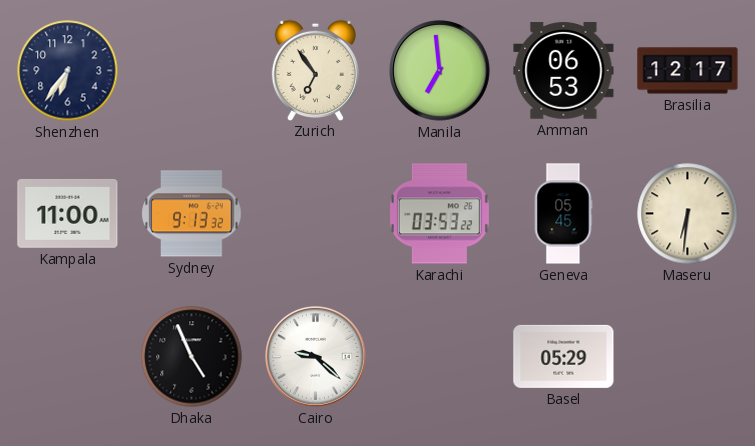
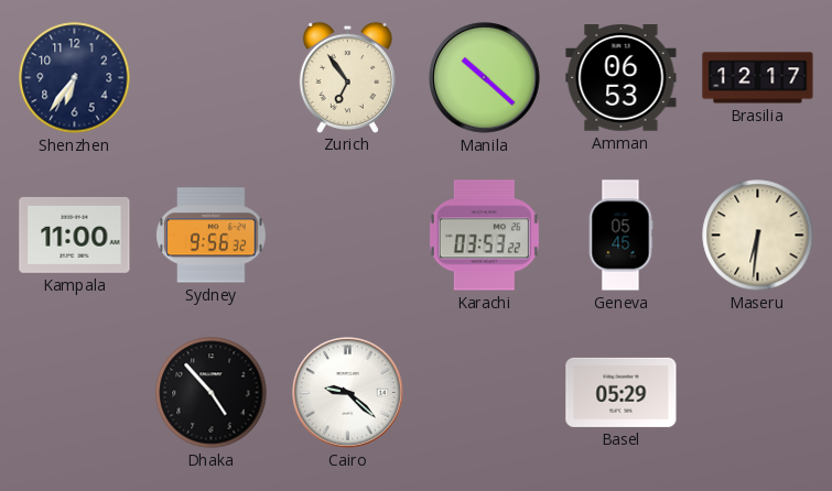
Manila: 6:59 -> 10:22 (485, 78)
Sydney: 9:13 -> 9:56 (212, 236)
Dhaka: 4:56 -> 4:53 (212, 393)
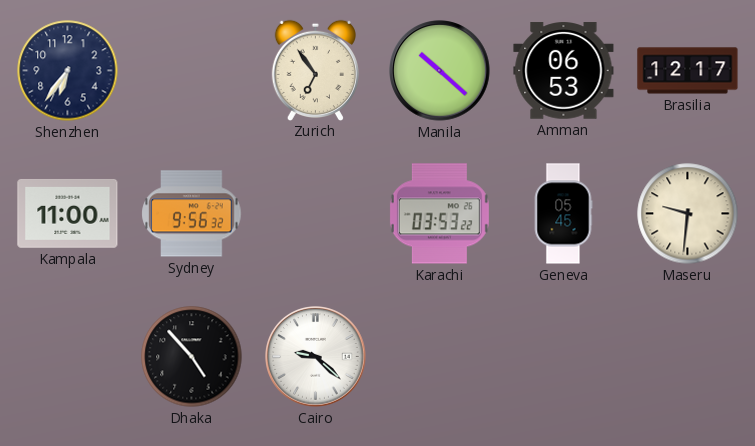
Maseru: 6:31 -> 9:31 (688, 214)
Basel: 05:29 -> none (622, 392)
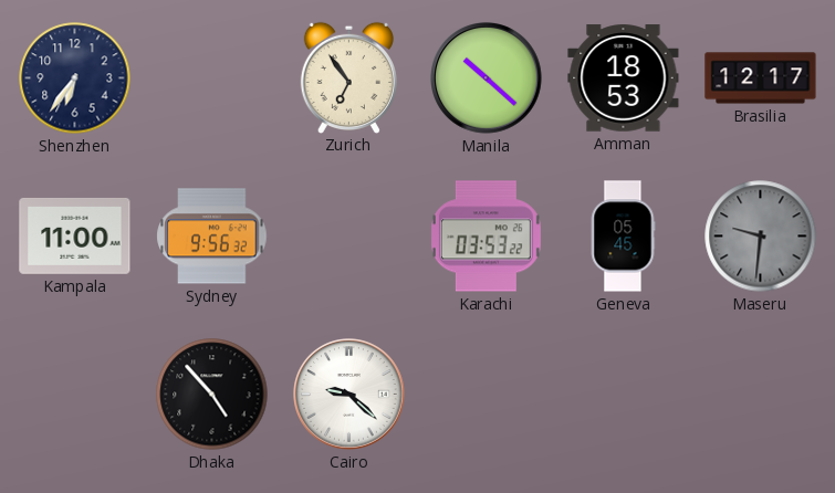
Amman: 06:53 -> 18:53 (624, 78)
Maseru dial: cream -> grey (761, 237)
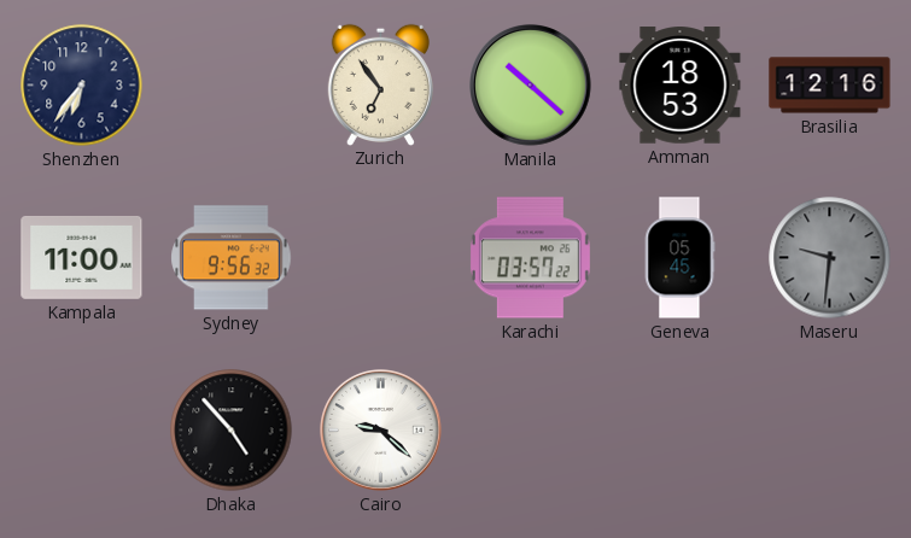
Brasilia: 12:17 -> 12:16 (830, 86)
Karachi: 03:53 -> 03:57 (530, 258)
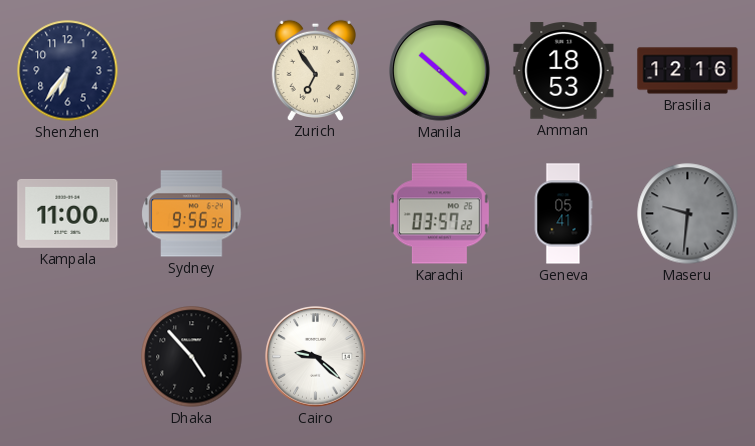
Geneva: 05:45 -> 05:41 (563, 214)
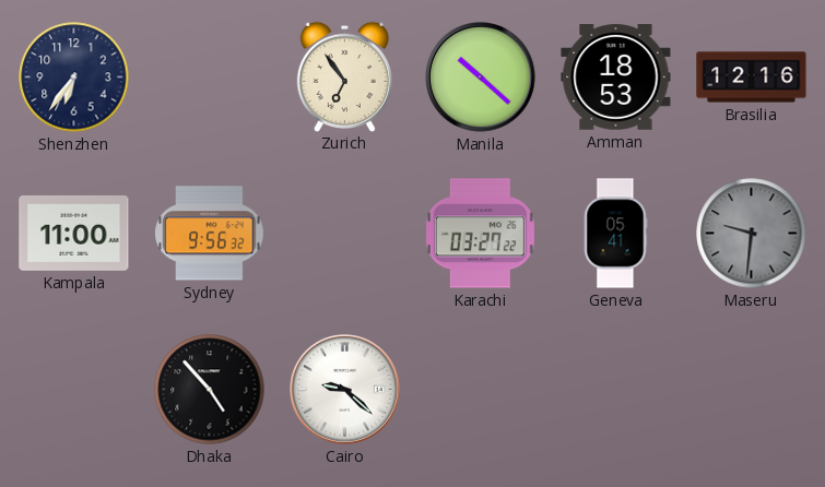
Karachi: 03:57 -> 03:27 (480, 234)
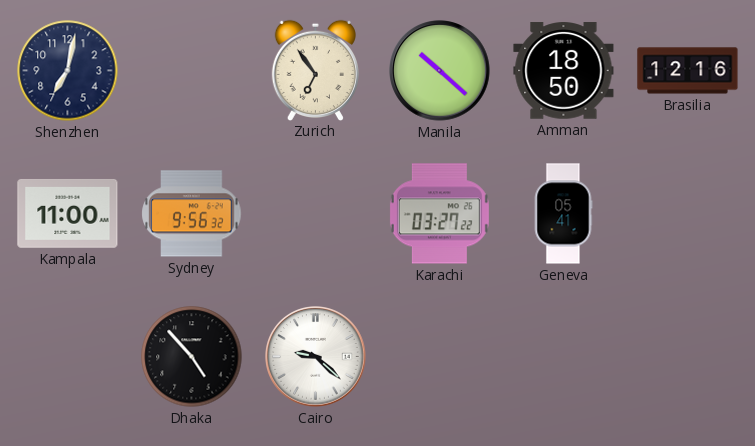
Shenzhen: 6:36 -> 7:02 (68, 71)
Amman: 18:53 -> 18:50 (564, 71)
Maseru: 9:31 -> none (752, 234)
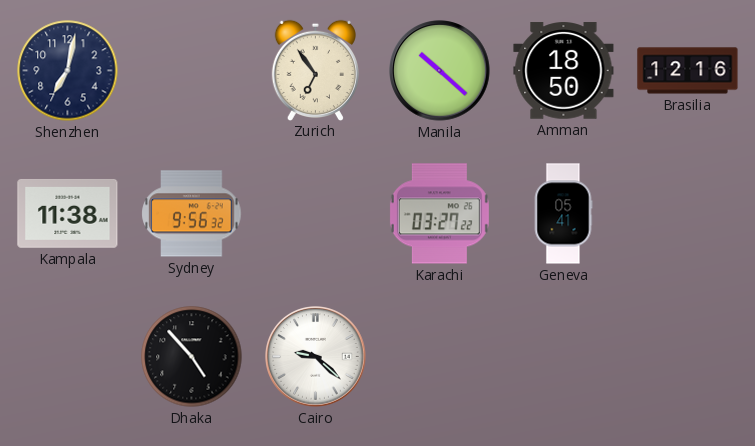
Kampala: 11:00 -> 11:38 (68, 213)
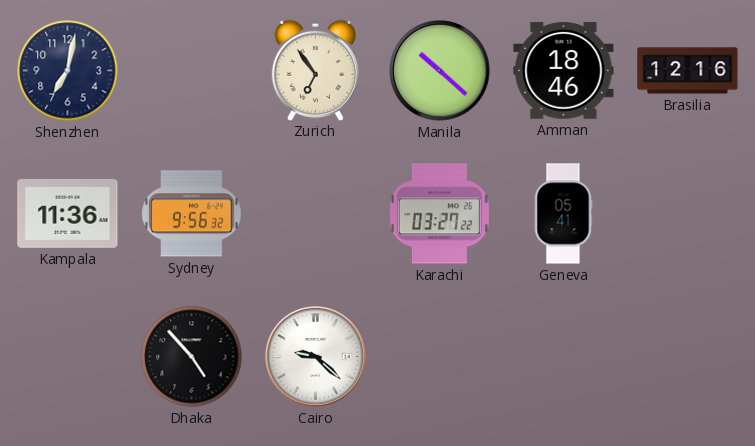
Amman: 18:50 -> 18:46 (564, 71)
Kampala: 11:38 -> 11:36 (68, 213)
